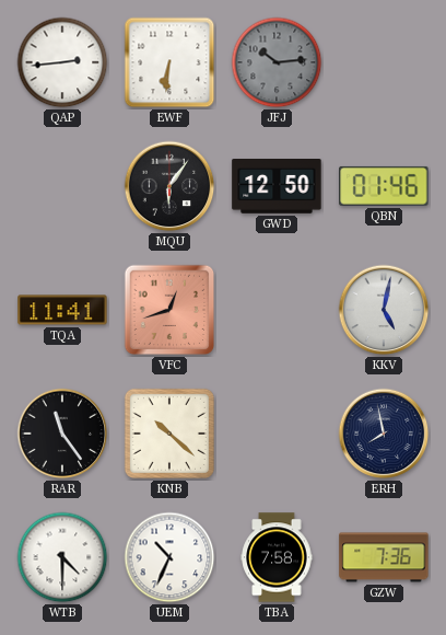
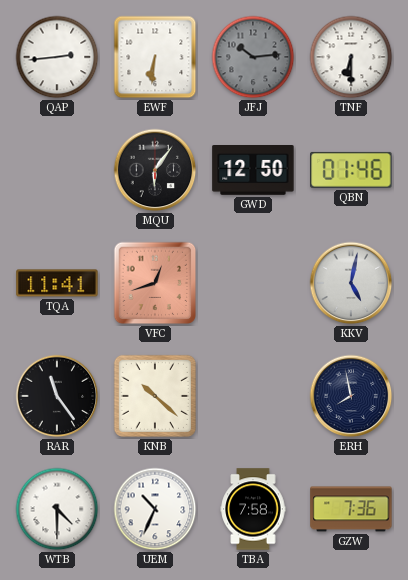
TNF: none -> 6:30 (351, 57)
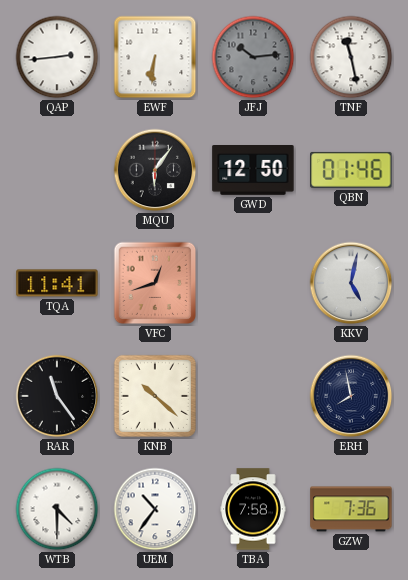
TNF: 6:30 -> 11:28 (351, 57)
UEM: 10:34 -> 10:36 (155, 509)
